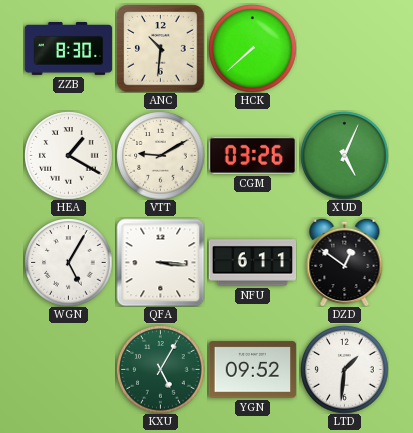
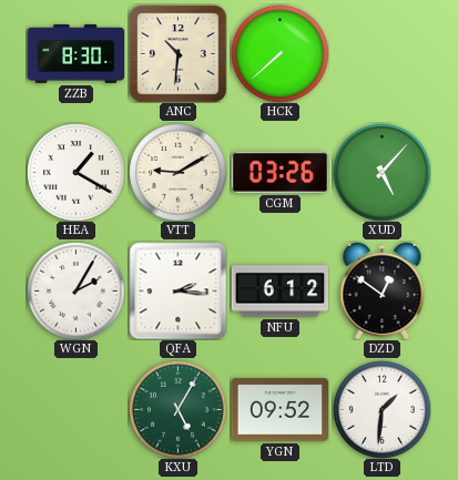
XUD: 5:04 -> 5:07 (381, 172)
WGN: 5:05 -> 2:05 (75, 290)
QFA: 3:16 -> 2:16 (177, 290)
NFU: 6:11 -> 6:12 (279, 292)
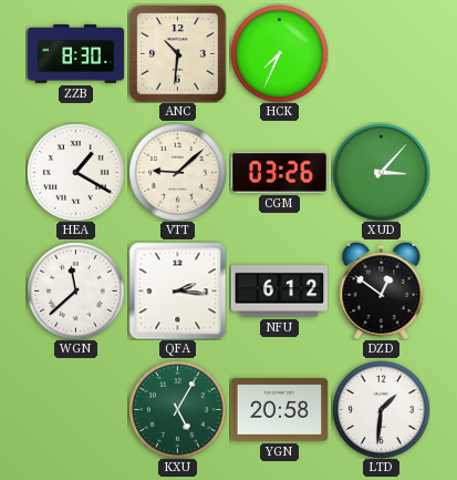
HCK: 7:38 -> 7:34 (279, 53)
VTT: 9:10 -> 9:08 (177, 172)
XUD: 5:07 -> 3:07 (381, 172)
WGN: 2:05 -> 11:38 (75, 290)
YGN: 09:52 -> 20:58 (279, 410)
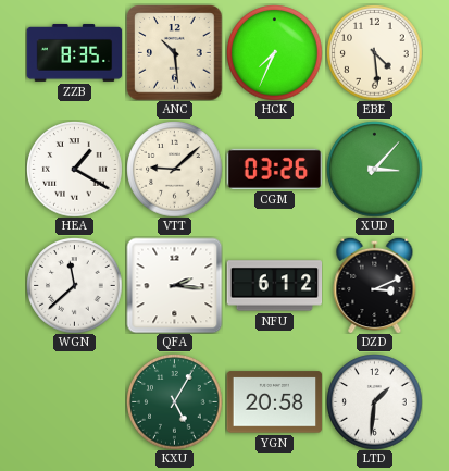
ZZB: 8:30 -> 8:35 (74, 53)
ANC: 10:31 -> 10:29 (174, 52)
EBE: none -> 4:29 (374, 52)
DZD: 12:51 -> 3:11 (375, 285)
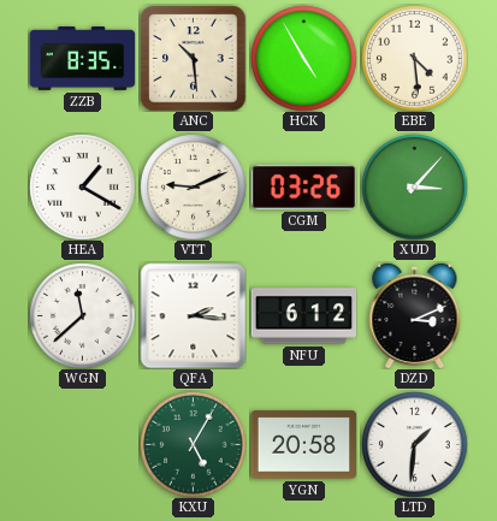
HCK: 7:34 -> 4:55 (303, 58)
VTT: 9:08 -> 9:11 (193, 187)
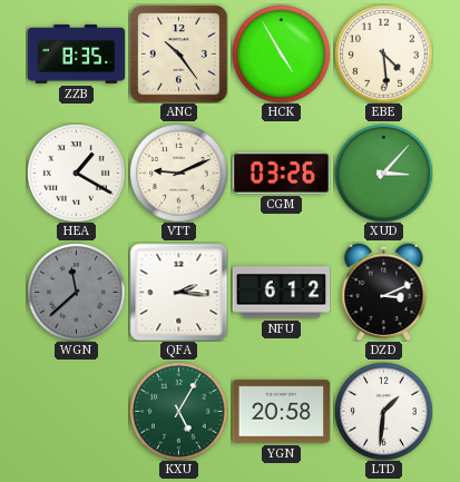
ANC: 10:29 -> 10:24 (178, 53)
WGN dial: white -> grey (76, 292)
